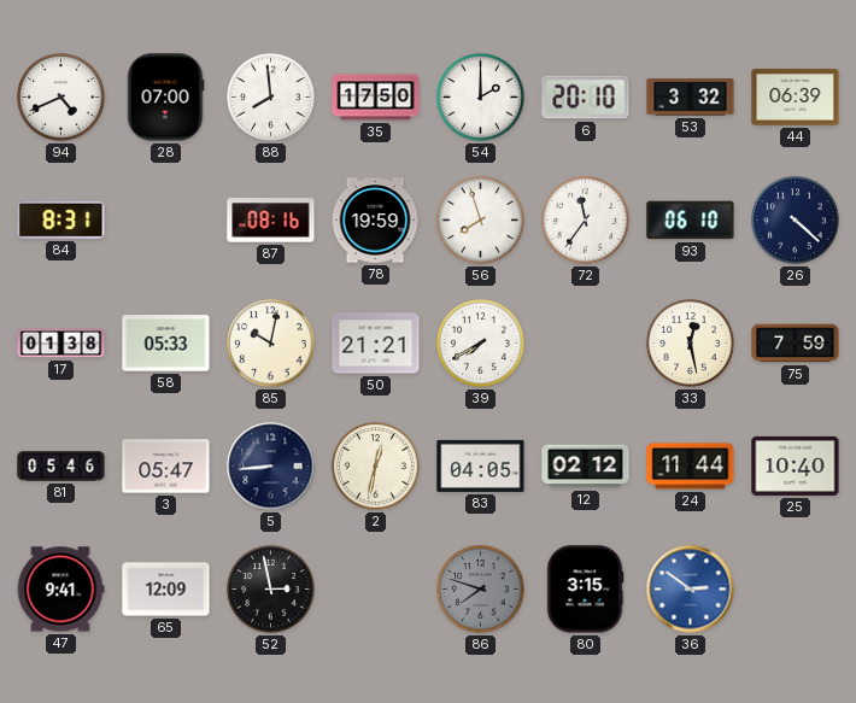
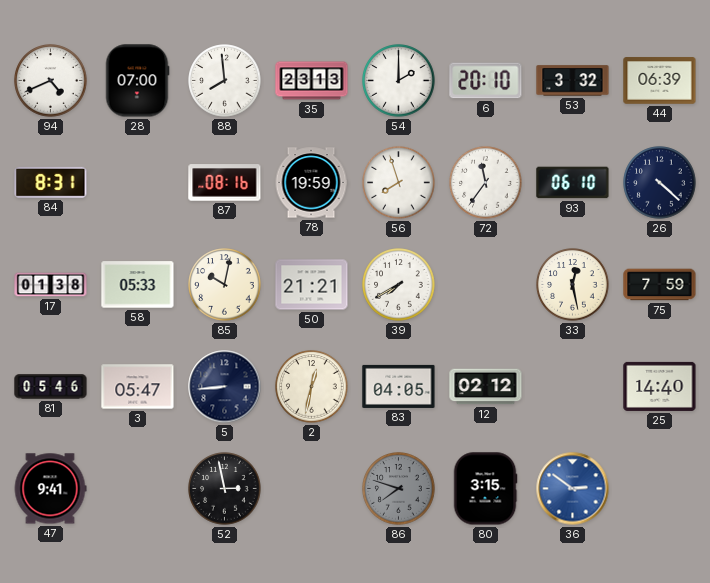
35: 17:50 -> 23:13 (312, 81)
24: 11:44 -> none (691, 467)
25: 10:40 -> 14:40 (660, 386)
65: 12:09 -> none (166, 590)
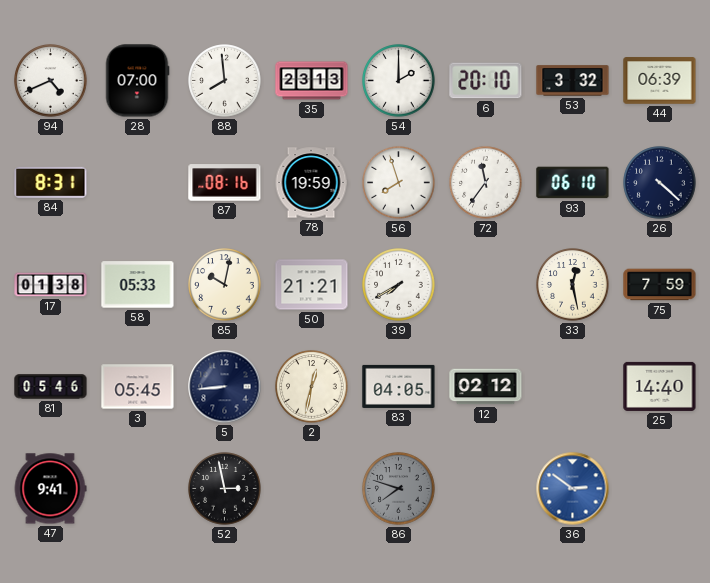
3: 05:47 -> 05:45 (138, 387)
80: 3:15 -> none (485, 489)
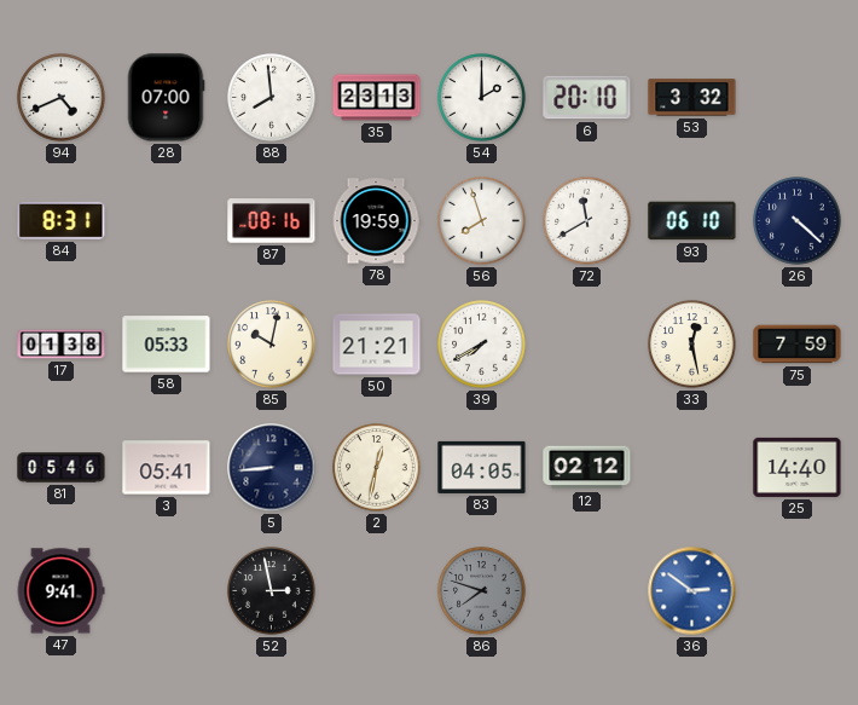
44: 06:39 -> none (660, 81)
72: 11:36 -> 11:40 (587, 221)
3: 05:45 -> 05:41 (167, 468)
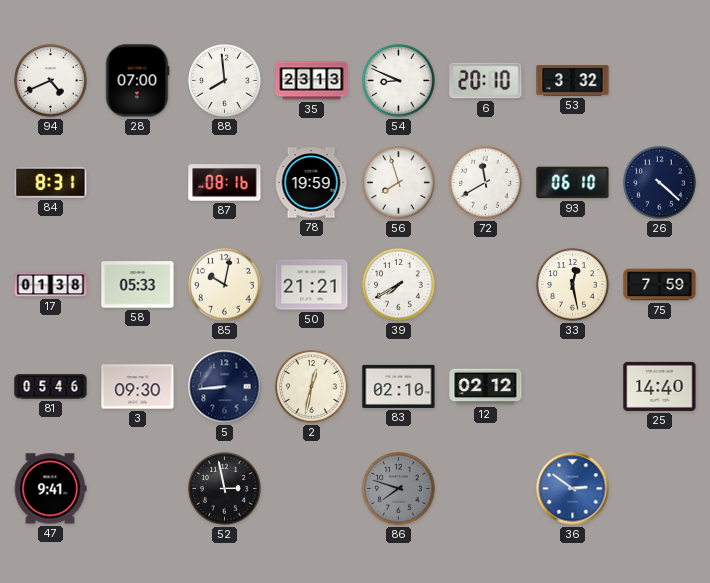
54: 2:00 -> 8:49 (399, 81)
3: 05:41 -> 09:30 (138, 387)
83: 04:05 -> 02:10 (399, 386)
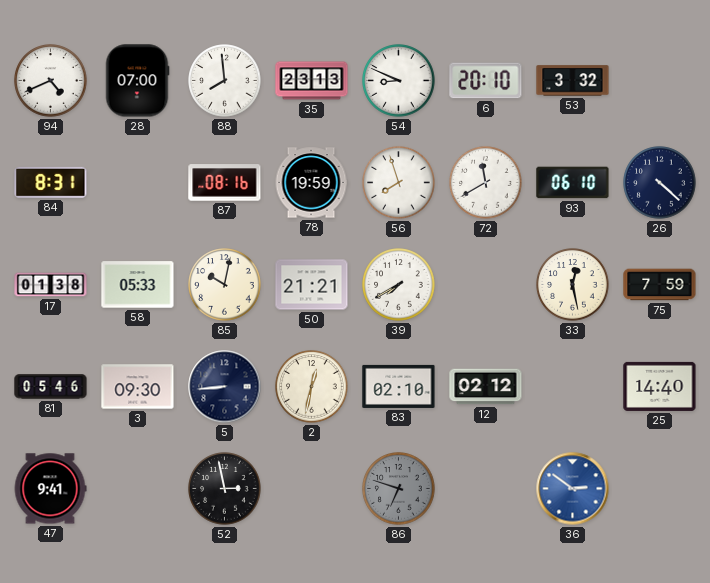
86: 7:48 -> 6:48 (399, 489)
